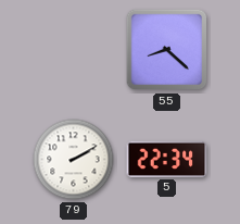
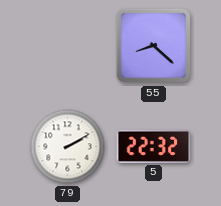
5: 22:34 -> 22:32 (154, 146)
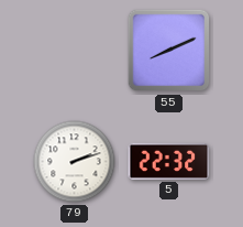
55: 8:22 -> 8:11 (169, 51)
79: 2:10 -> 2:12 (75, 162)
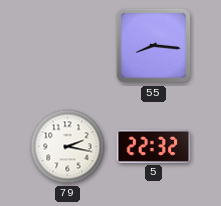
55: 8:11 -> 8:16 (154, 46)
79: 2:12 -> 2:17 (68, 147)
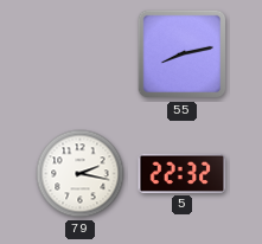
55: 8:16 -> 8:13 (183, 54)
